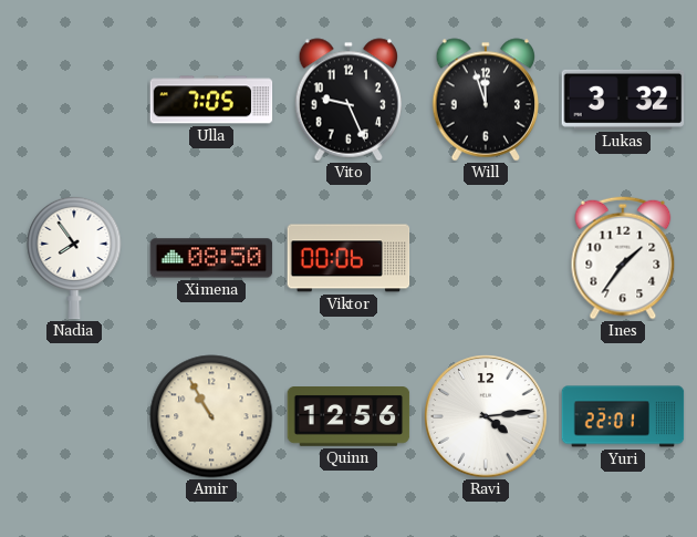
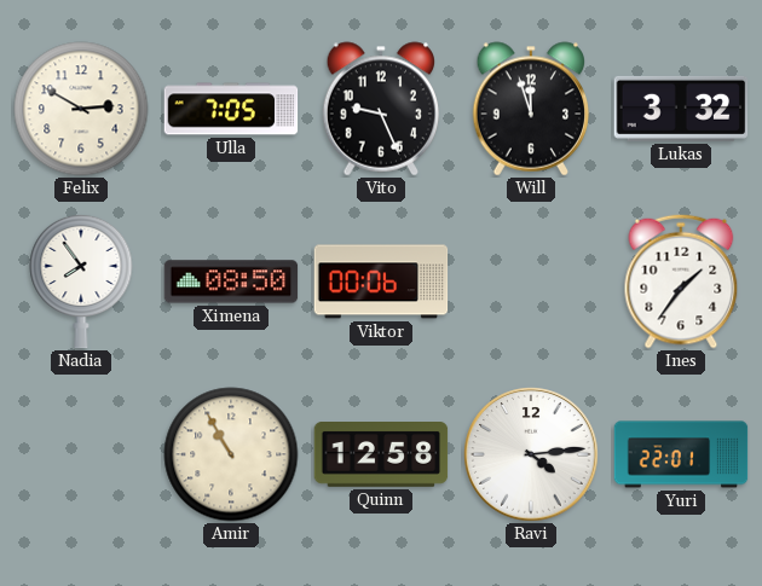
Felix: none -> 2:50 (81, 109)
Quinn: 12:56 -> 12:58 (381, 456)
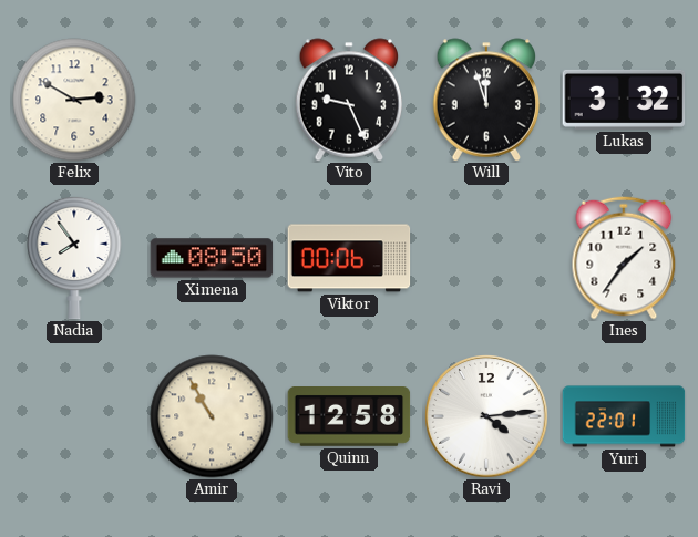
Ulla: 7:05 -> none (231, 109)
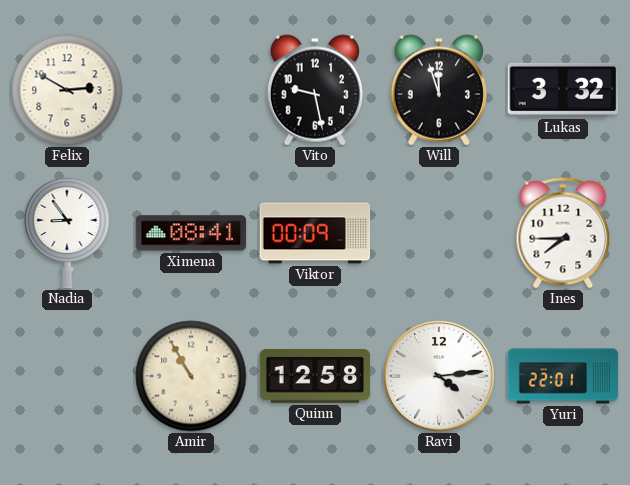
Vito: 9:26 -> 9:28 (315, 90)
Nadia: 7:54 -> 8:54 (67, 233)
Ximena: 08:50 -> 08:41 (191, 233)
Viktor: 00:06 -> 00:09 (315, 233)
Ines: 1:36 -> 7:45 (563, 233)
